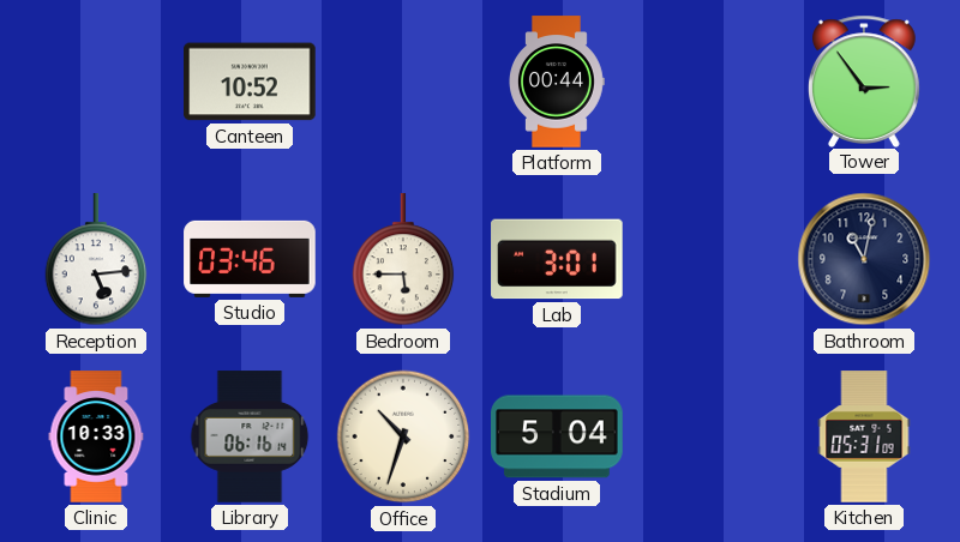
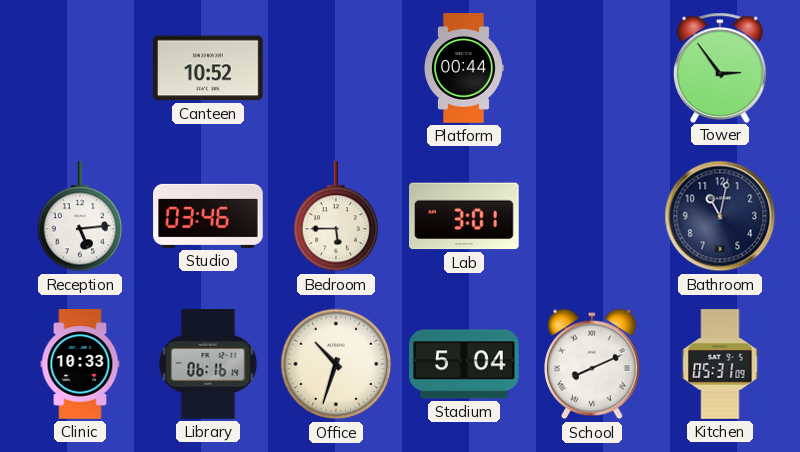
School: none -> 8:11 (593, 364)
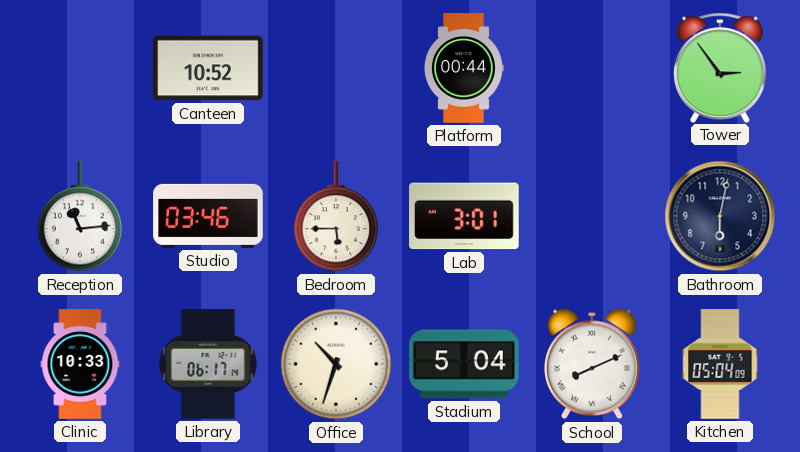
Reception: 5:14 -> 11:14 (80, 217)
Bathroom: 11:02 -> 6:02 (720, 216)
Library: 06:16 -> 06:17 (208, 364)
Kitchen: 05:31 -> 05:04 (720, 364)
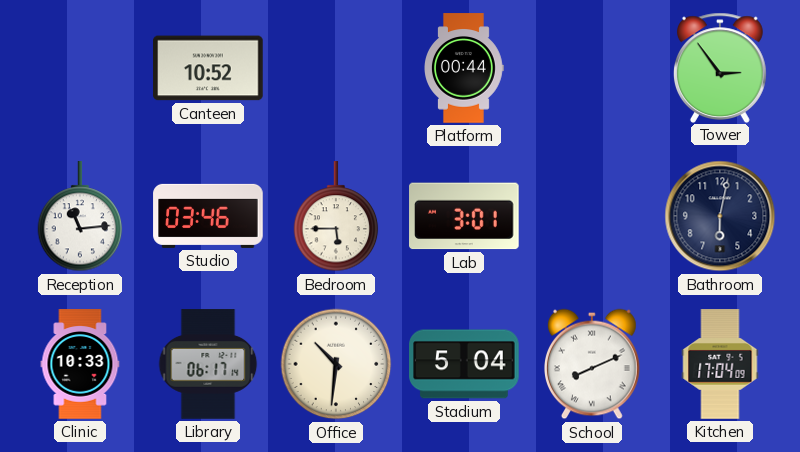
Office: 10:33 -> 10:31 (336, 364)
Kitchen: 05:04 -> 17:04 (720, 364)
